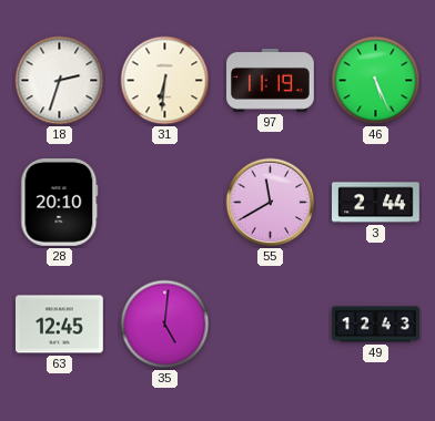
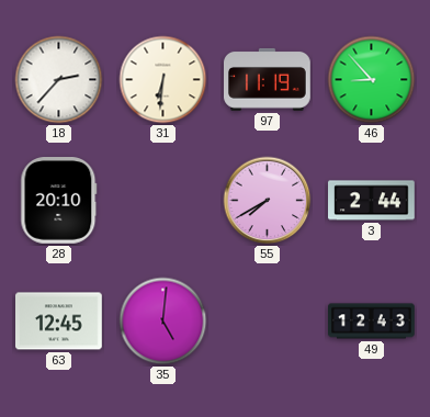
18: 2:33 -> 2:37 (59, 80)
46: 5:26 -> 8:53 (372, 80)
55: 11:40 -> 7:40 (268, 201)
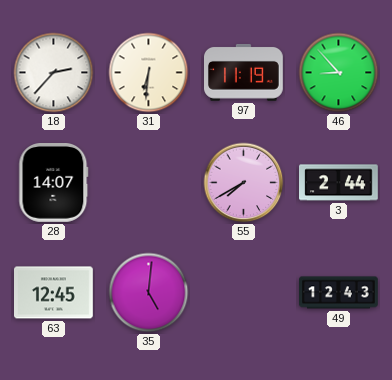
28: 20:10 -> 14:07 (54, 183)
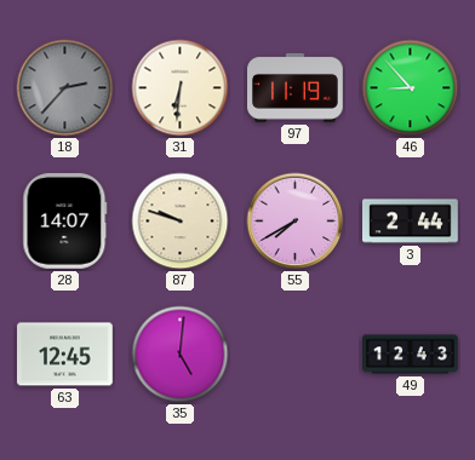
18 dial: white -> grey (65, 88)
87: none -> 9:48 (181, 222)
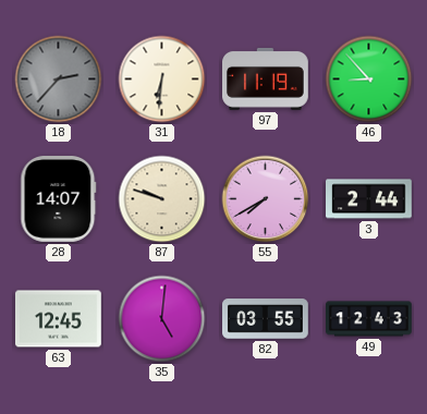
82: none -> 03:55 (266, 319)
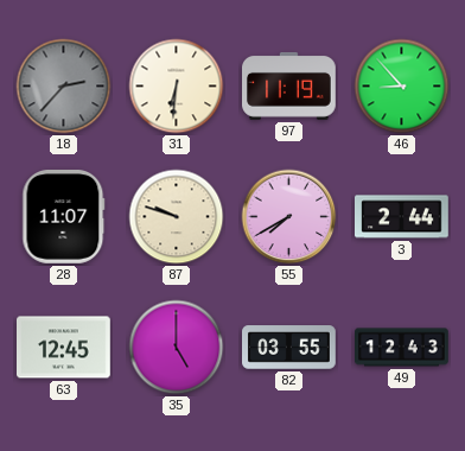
28: 14:07 -> 11:07 (64, 217)
35: 5:01 -> 5:00 (177, 348)
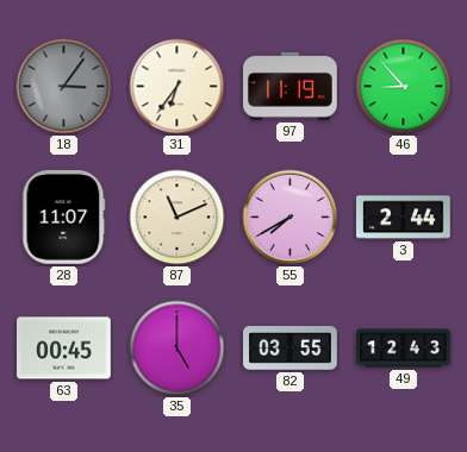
18: 2:37 -> 3:06 (64, 87)
31: 6:31 -> 6:36 (178, 87)
87: 9:48 -> 11:11 (178, 218)
63: 12:45 -> 00:45 (64, 349)
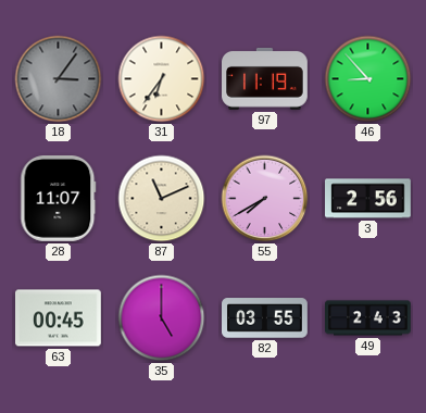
3: 2:44 -> 2:56 (368, 199)
49: 12:43 -> 2:43 (368, 318)
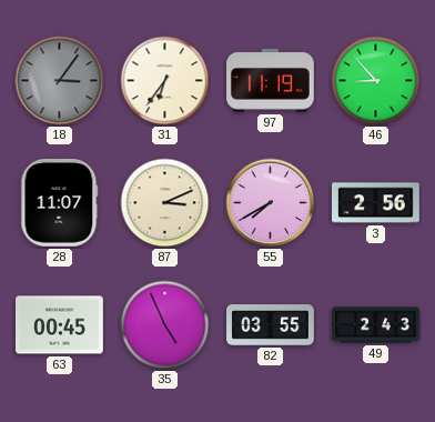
87: 11:11 -> 3:11 (165, 203)
35: 5:00 -> 4:56 (165, 325)
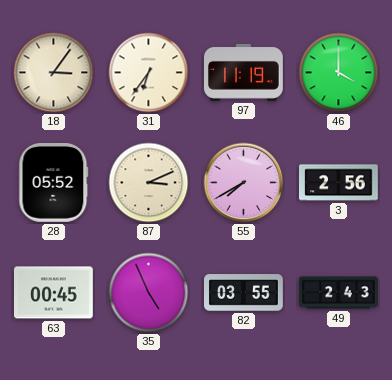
18 dial: grey -> cream (54, 73)
46: 8:53 -> 4:00 (339, 73)
28: 11:07 -> 05:52 (54, 183)
